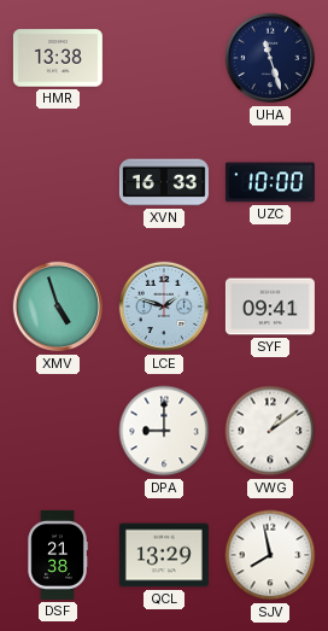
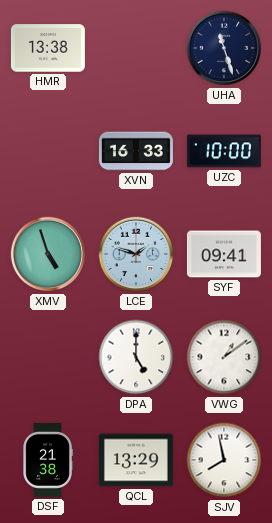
DPA: 9:00 -> 5:00 (136, 357)
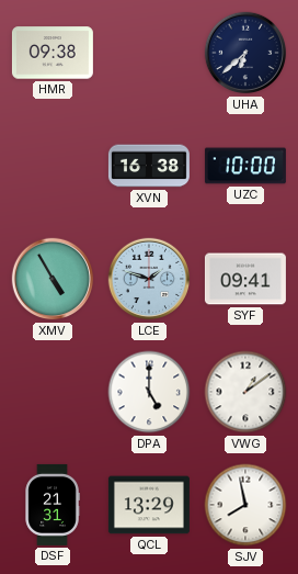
HMR: 13:38 -> 09:38 (53, 53)
UHA: 11:27 -> 6:38 (245, 53)
XVN: 16:33 -> 16:38 (149, 166)
XMV: 4:57 -> 4:55 (53, 279)
DSF: 21:38 -> 21:31 (53, 505)
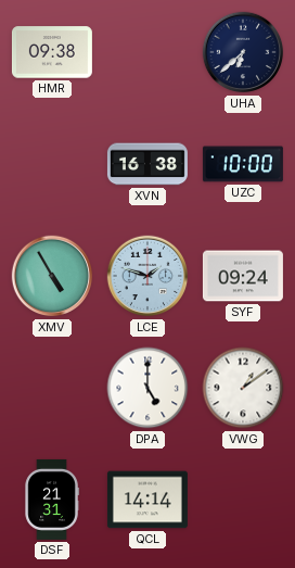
SYF: 09:41 -> 09:24 (243, 276)
QCL: 13:29 -> 14:14 (147, 500)
SJV: 7:58 -> none (245, 505)
